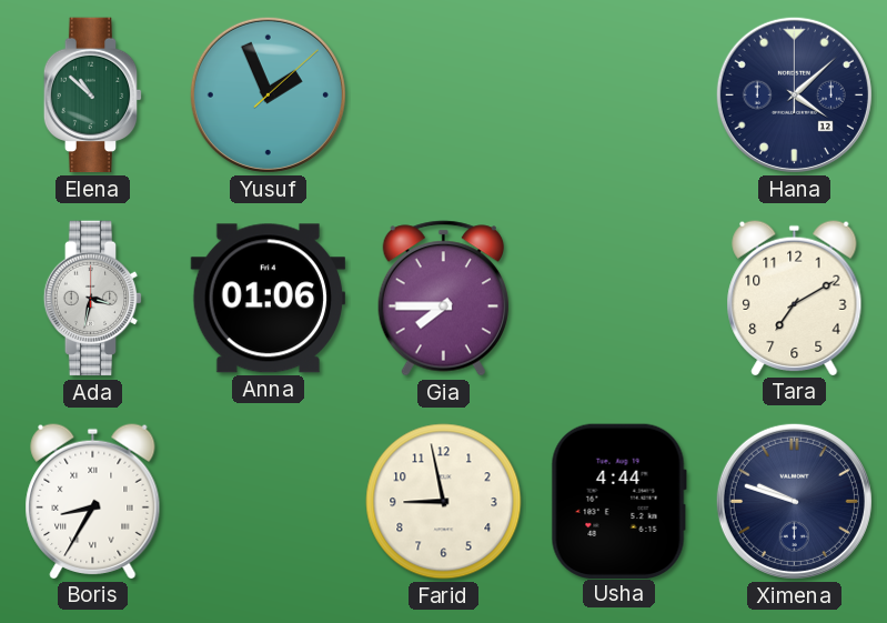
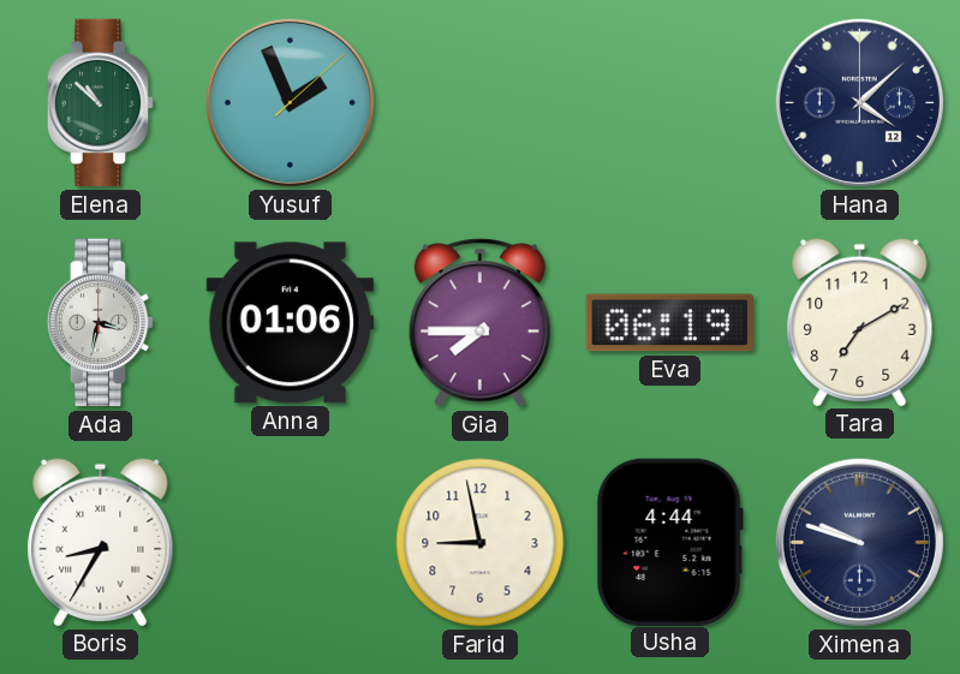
Eva: none -> 06:19 (669, 323)
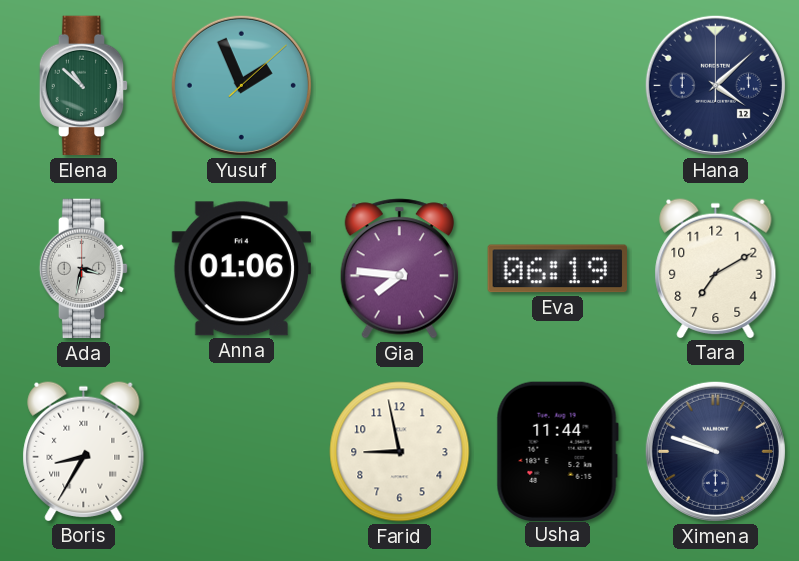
Gia: 7:45 -> 7:46 (399, 269)
Usha: 4:44 -> 11:44 (557, 451)
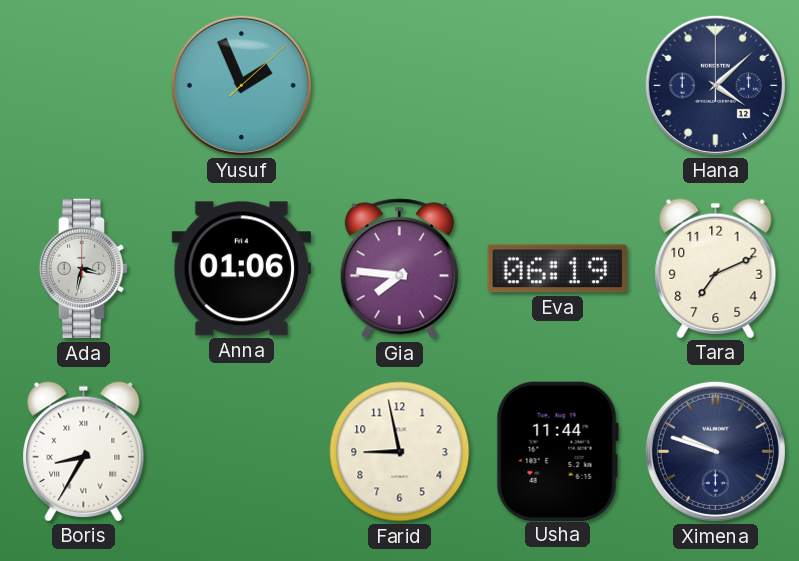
Elena: 10:52 -> none (84, 86)
Tara: 7:10 -> 7:11 (716, 268)
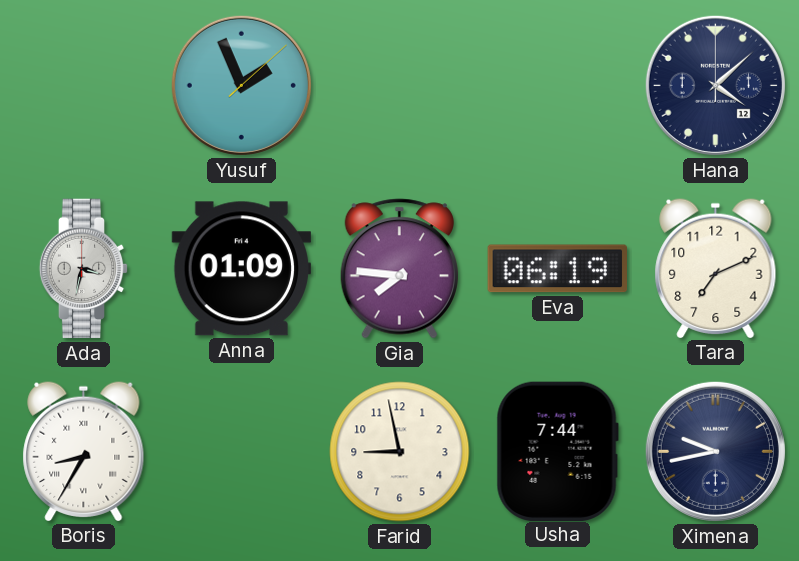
Anna: 01:06 -> 01:09 (241, 269)
Usha: 11:44 -> 7:44 (557, 451)
Ximena: 9:48 -> 9:43 (715, 451)
